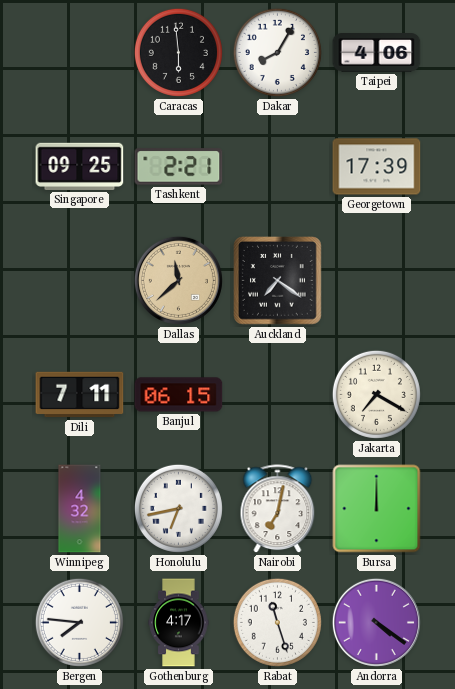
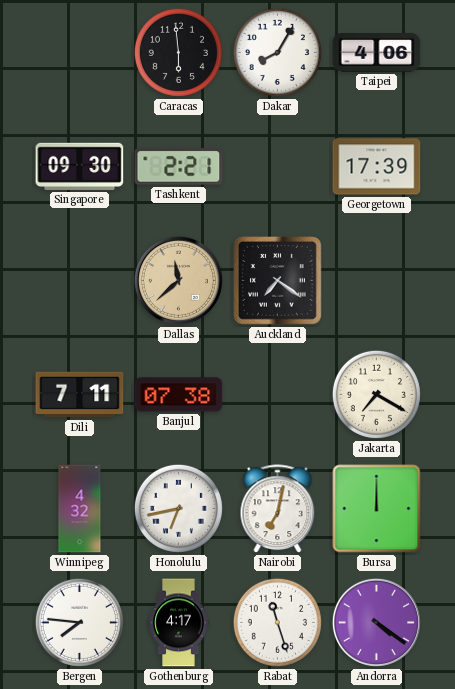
Singapore: 09:25 -> 09:30 (80, 166)
Banjul: 06:15 -> 07:38 (179, 395)
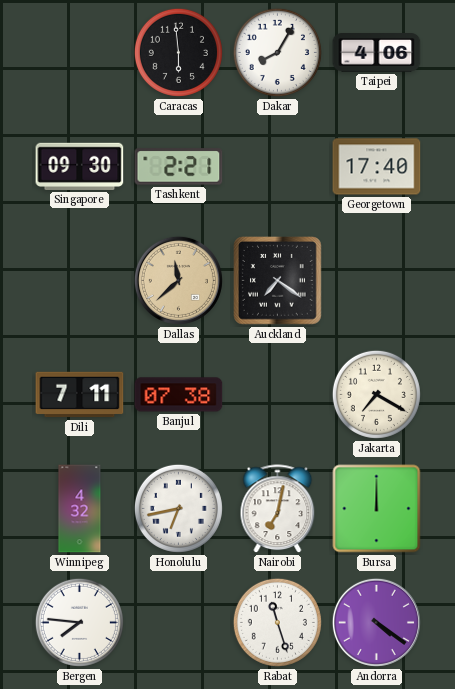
Georgetown: 17:39 -> 17:40 (377, 167)
Gothenburg: 4:17 -> none (179, 623)
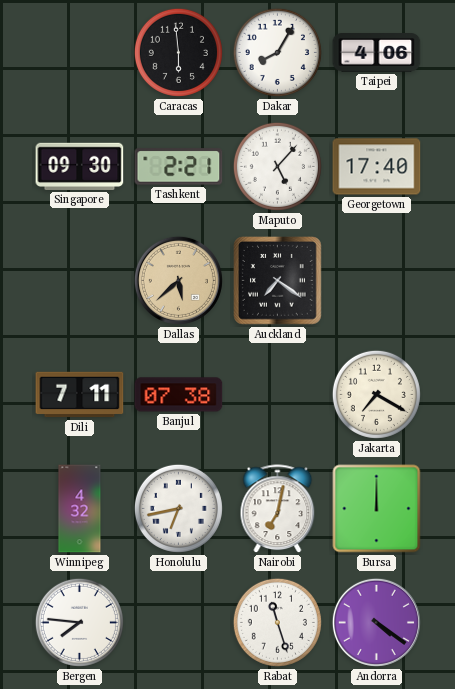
Maputo: none -> 5:07 (277, 166)
Dallas: 11:38 -> 5:38 (178, 280)
